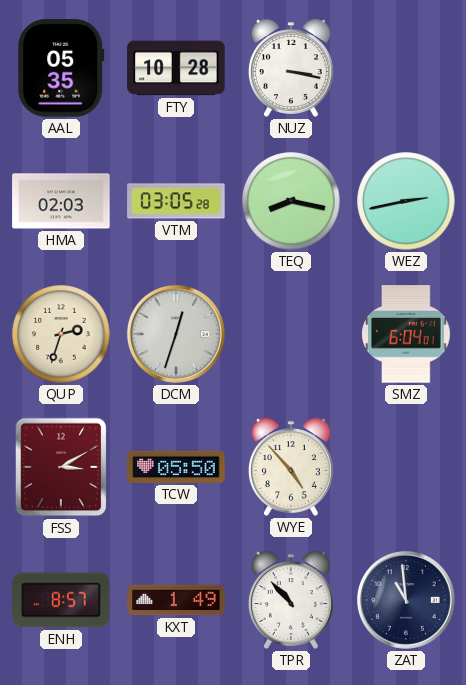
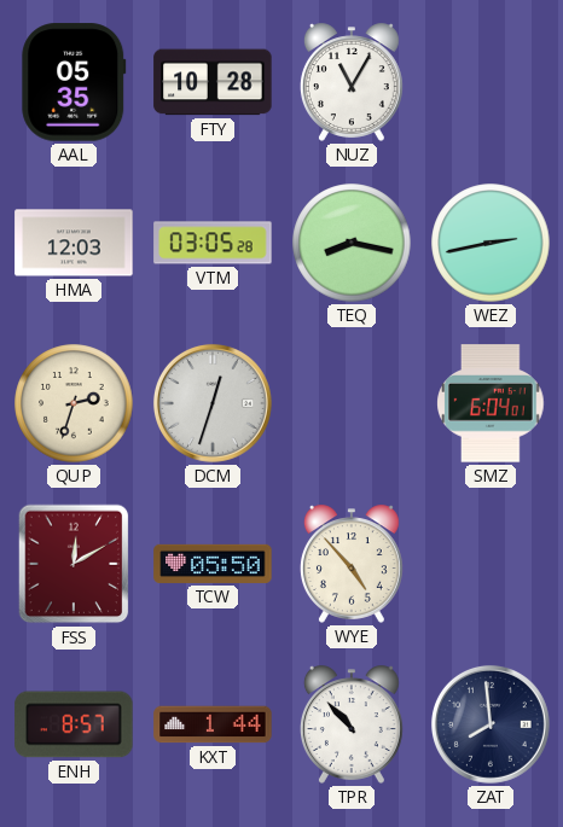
NUZ: 3:17 -> 11:05 (352, 82)
HMA: 02:03 -> 12:03 (74, 243)
FSS: 3:10 -> 12:10 (74, 564)
KXT: 1:49 -> 1:44 (213, 724)
ZAT: 10:59 -> 7:59 (491, 724)
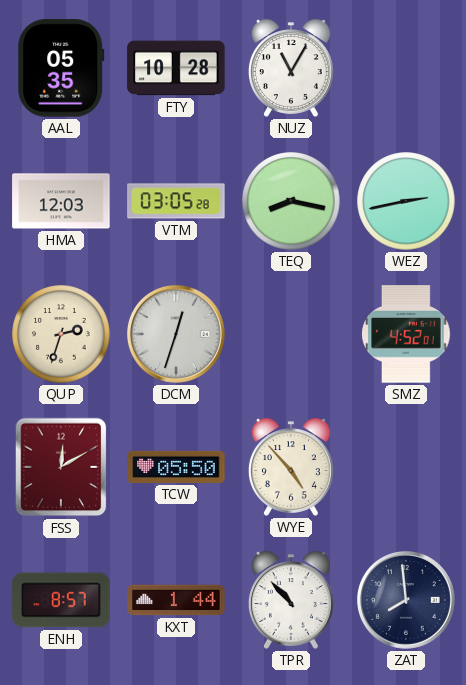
SMZ: 6:04 -> 4:52 (406, 334)
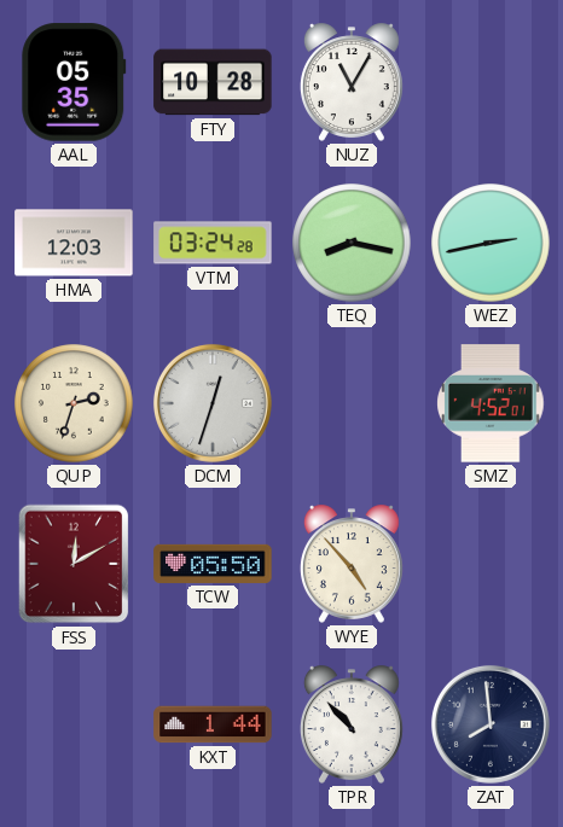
VTM: 03:05 -> 03:24 (213, 243)
ENH: 8:57 -> none (61, 600)
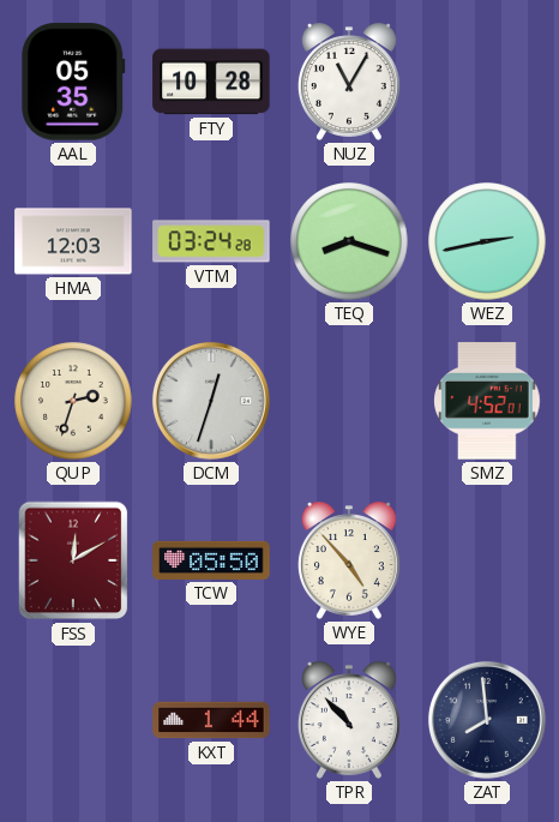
TEQ: 8:17 -> 8:18 (349, 241)
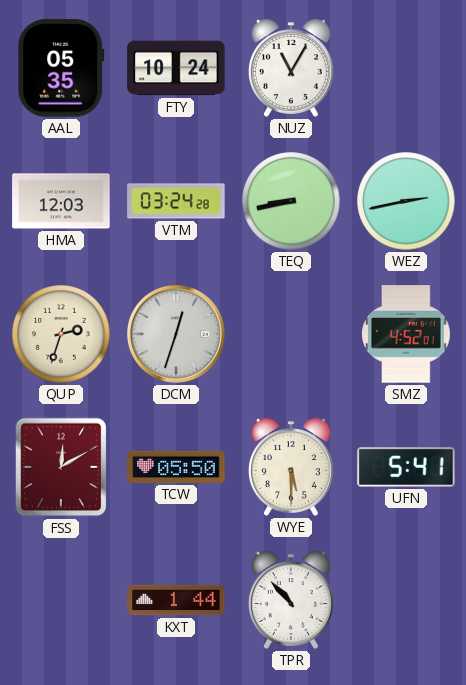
FTY: 10:28 -> 10:24 (176, 68)
TEQ: 8:18 -> 8:43 (291, 201)
WYE: 4:53 -> 5:30 (291, 467)
UFN: none -> 5:41 (406, 467)
ZAT: 7:59 -> none (487, 720)
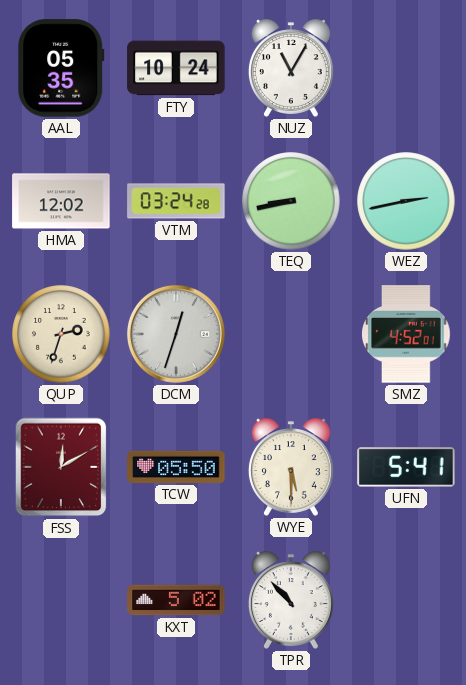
HMA: 12:03 -> 12:02 (61, 201)
KXT: 1:44 -> 5:02 (176, 600)
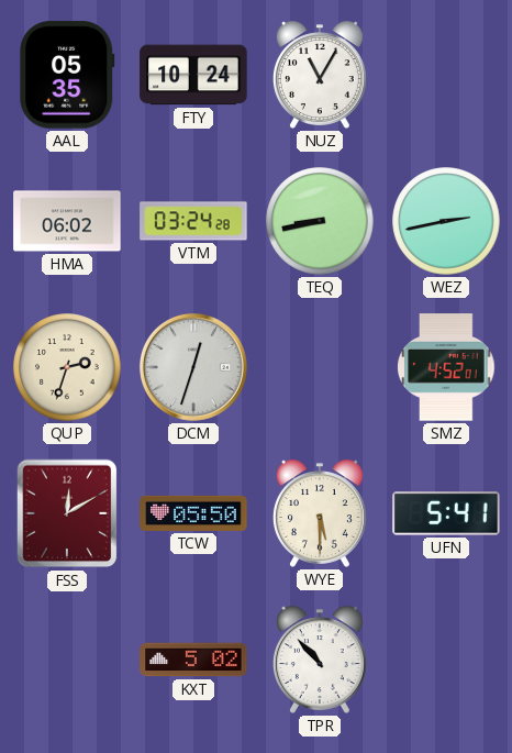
HMA: 12:02 -> 06:02 (67, 221)
